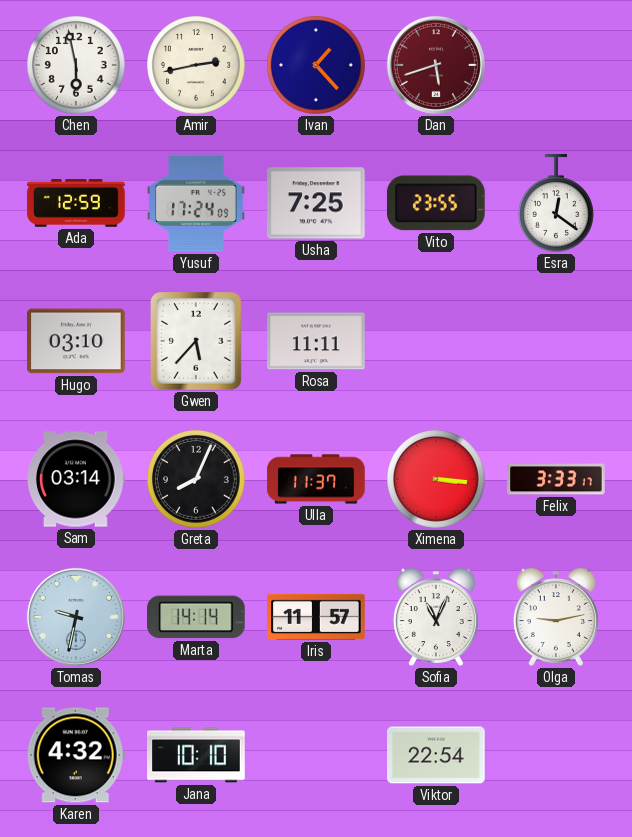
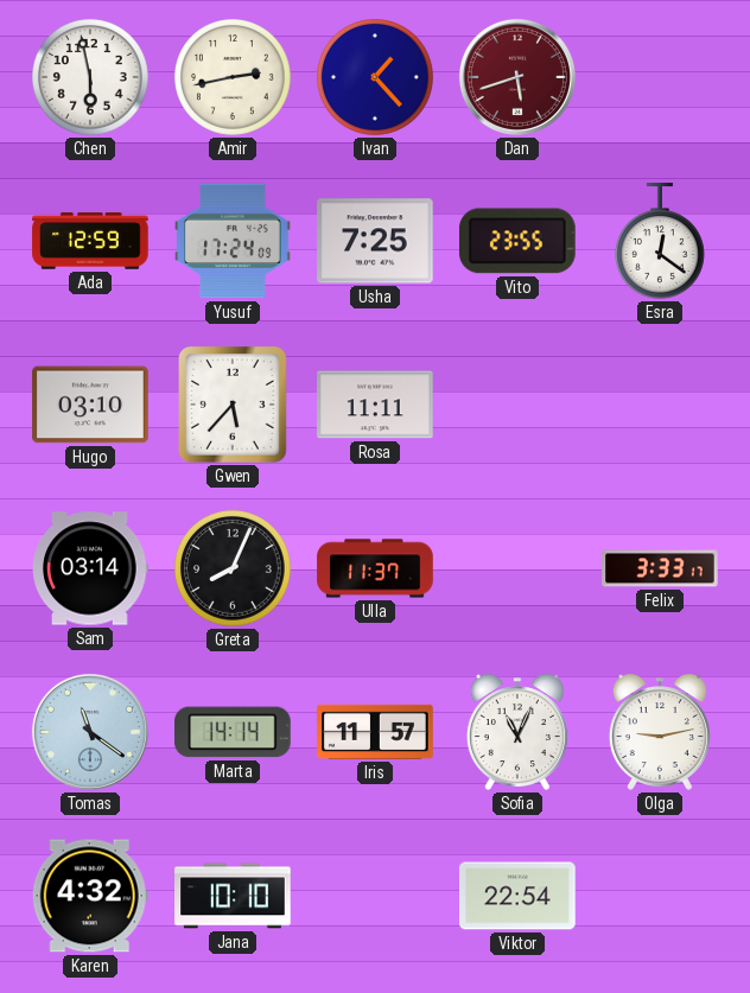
Ximena: 3:16 -> none (437, 480)
Tomas: 9:32 -> 11:21 (90, 732)
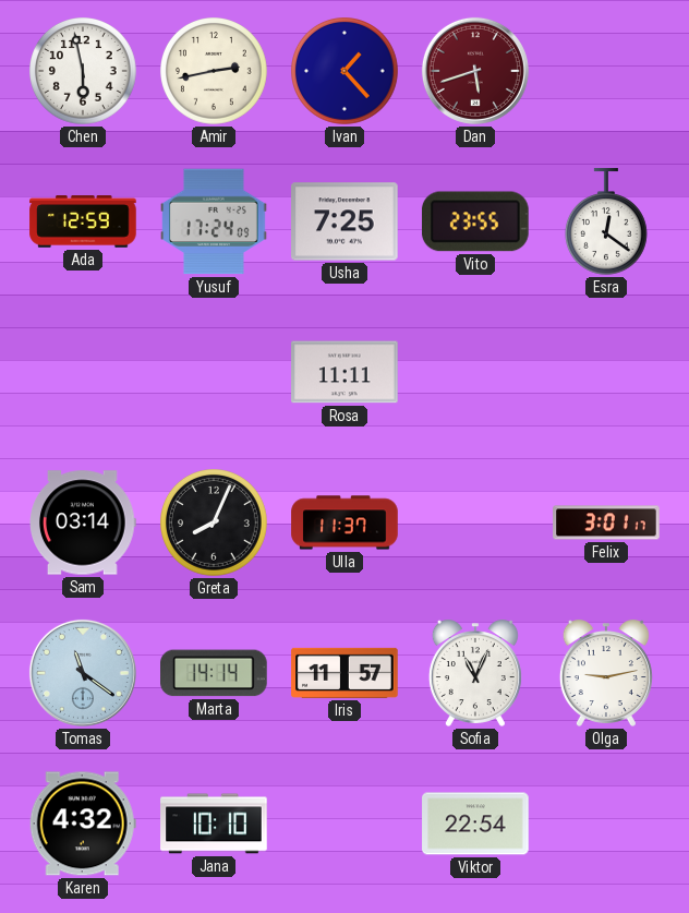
Hugo: 03:10 -> none (90, 405)
Gwen: 5:37 -> none (234, 406)
Felix: 3:33 -> 3:01 (606, 522)
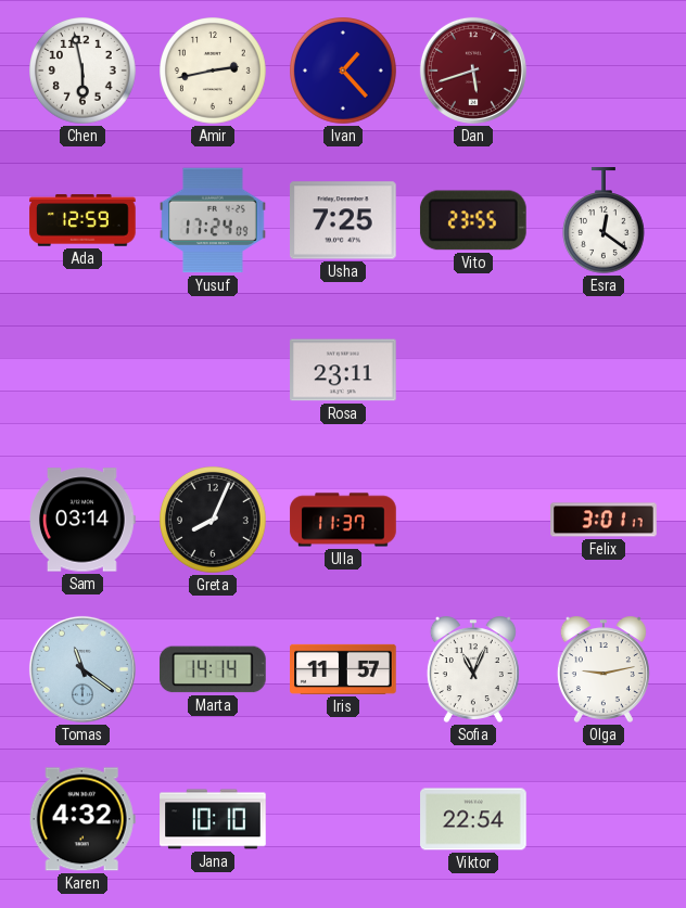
Rosa: 11:11 -> 23:11 (343, 370)
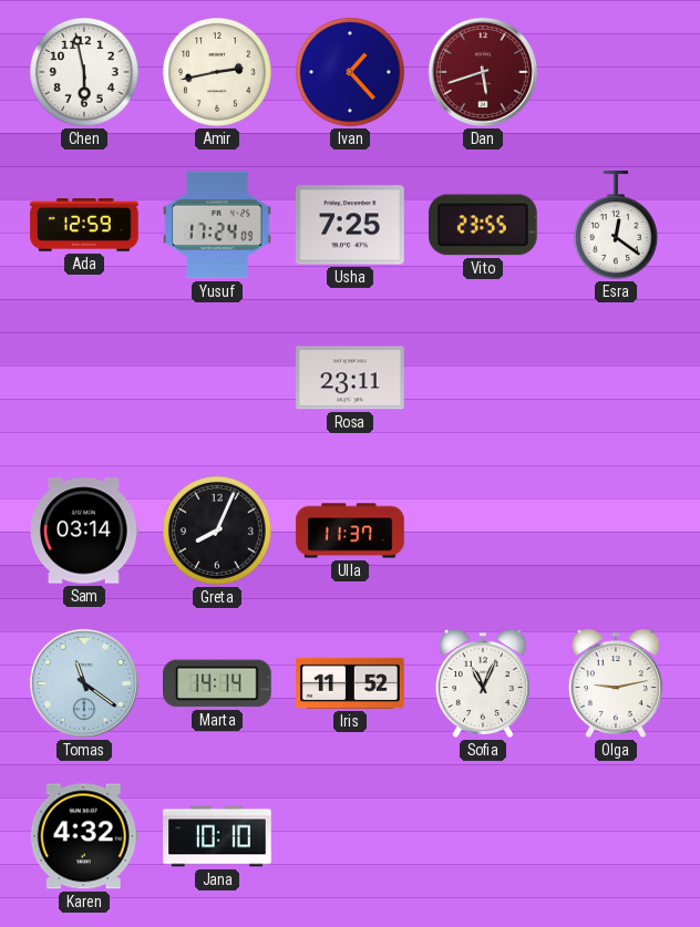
Felix: 3:01 -> none (604, 520)
Iris: 11:57 -> 11:52 (350, 683)
Viktor: 22:54 -> none (473, 819)
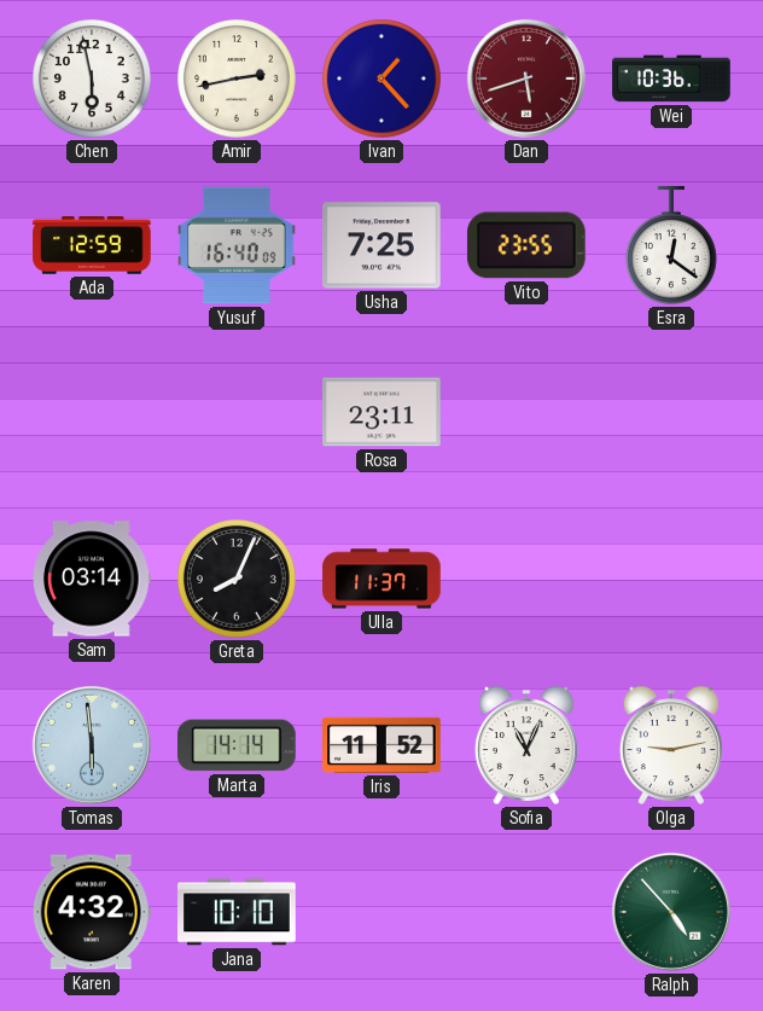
Wei: none -> 10:36 (671, 79)
Yusuf: 17:24 -> 16:40 (237, 245)
Tomas: 11:21 -> 5:59 (92, 745)
Ralph: none -> 4:53 (671, 912)
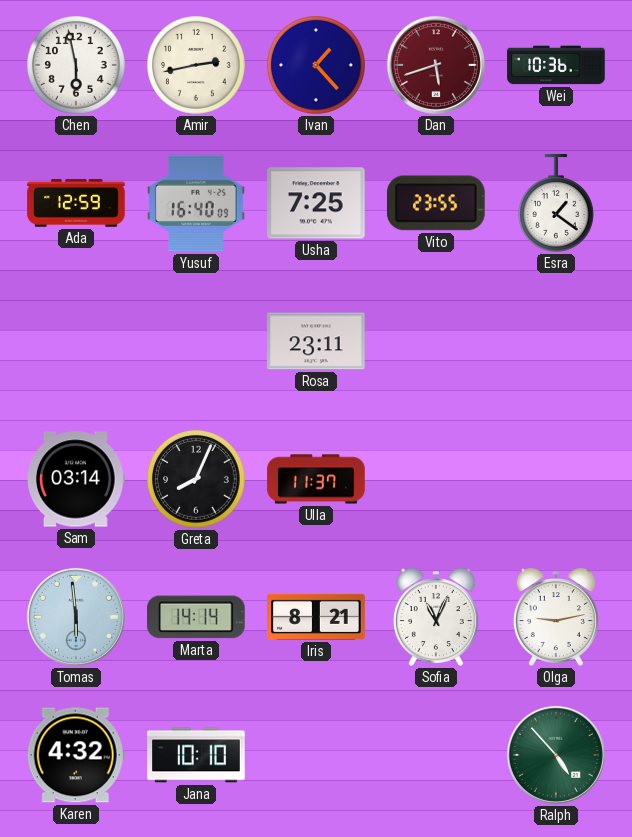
Esra: 12:21 -> 1:21 (556, 203)
Iris: 11:52 -> 8:21 (316, 617)
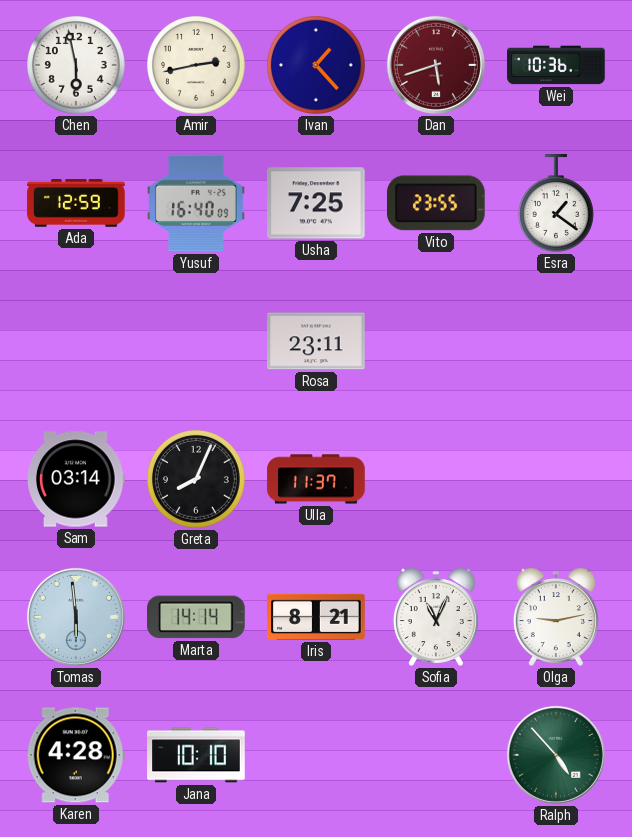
Karen: 4:32 -> 4:28 (76, 755)
